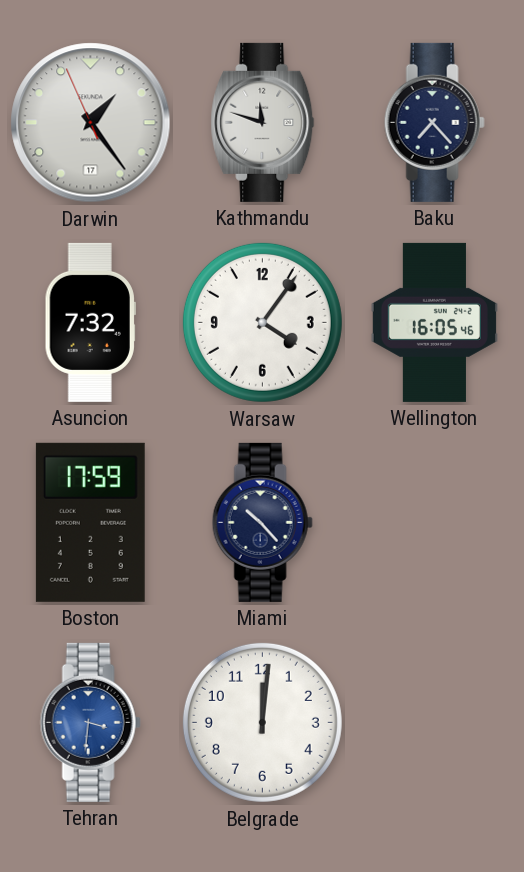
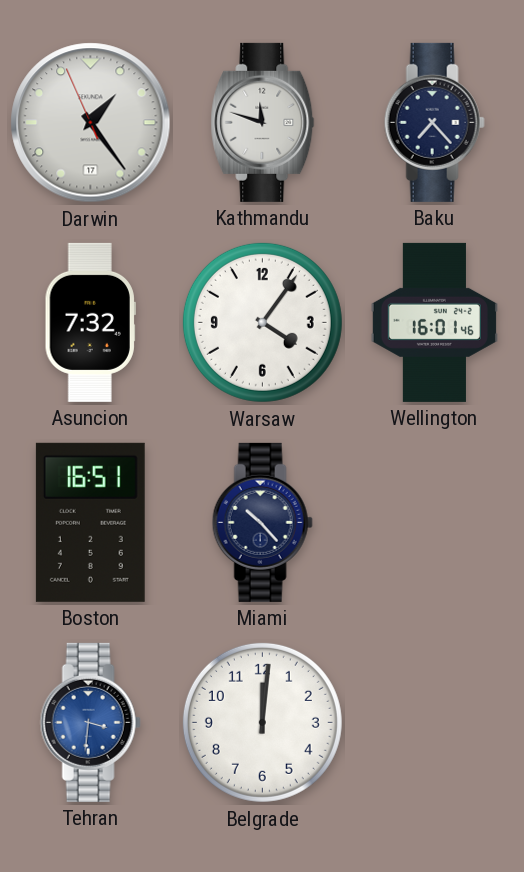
Wellington: 16:05 -> 16:01 (434, 322)
Boston: 17:59 -> 16:51 (90, 522)
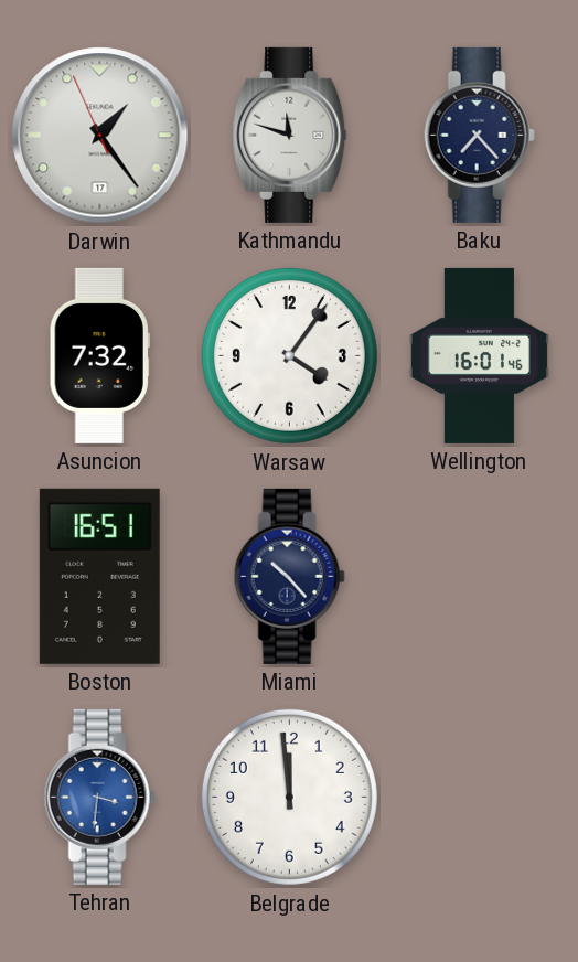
Belgrade: 12:01 -> 11:59 (289, 797)
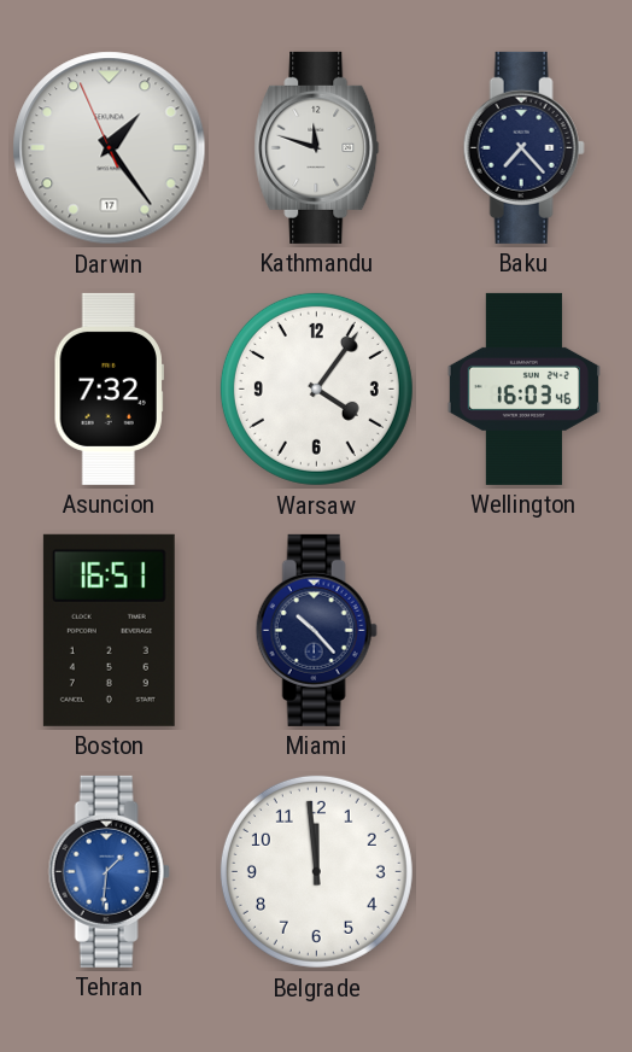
Wellington: 16:01 -> 16:03 (523, 388)
Tehran: 3:31 -> 1:31 (109, 871)
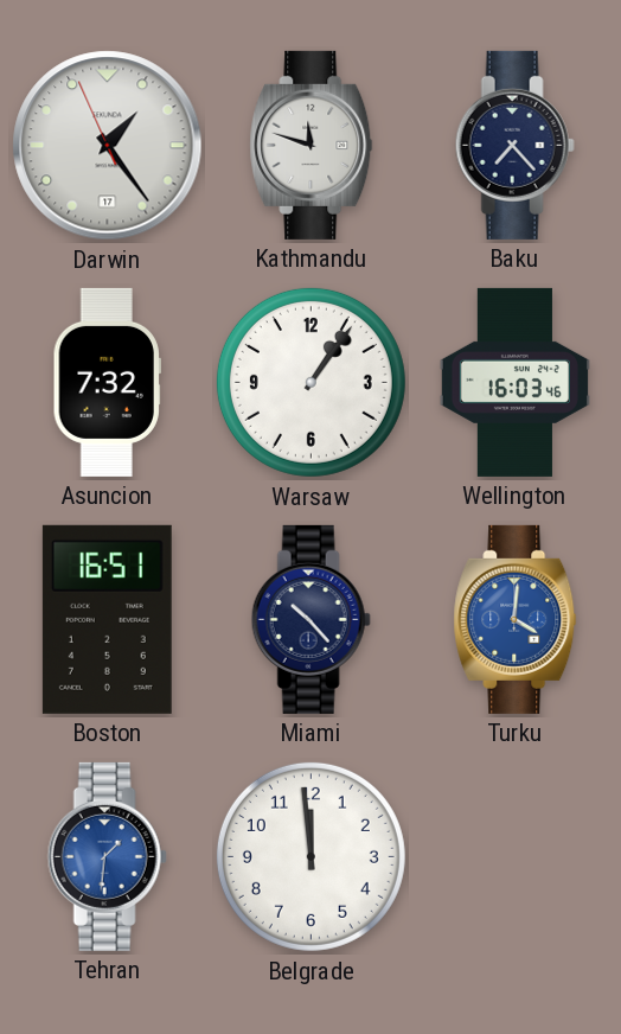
Warsaw: 4:06 -> 1:06 (310, 382)
Turku: none -> 4:01 (516, 619)
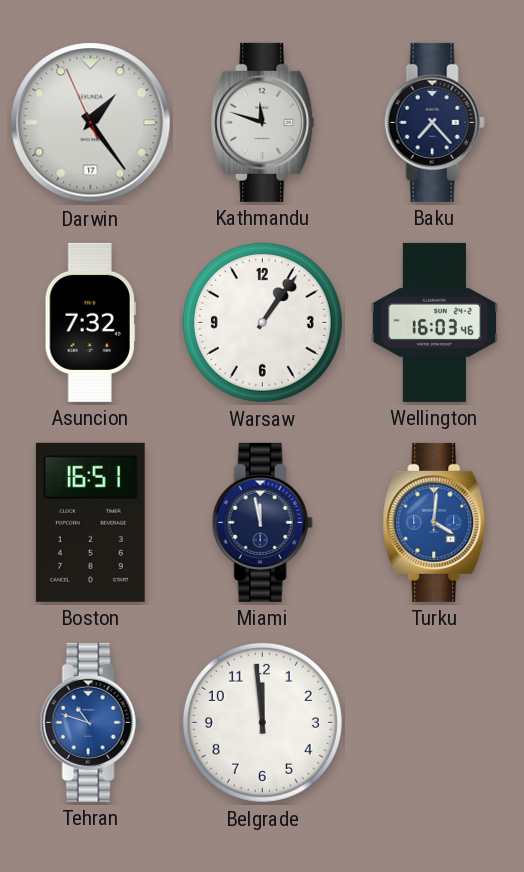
Miami: 10:23 -> 11:58 (262, 522)
Tehran: 1:31 -> 10:48 (90, 722)
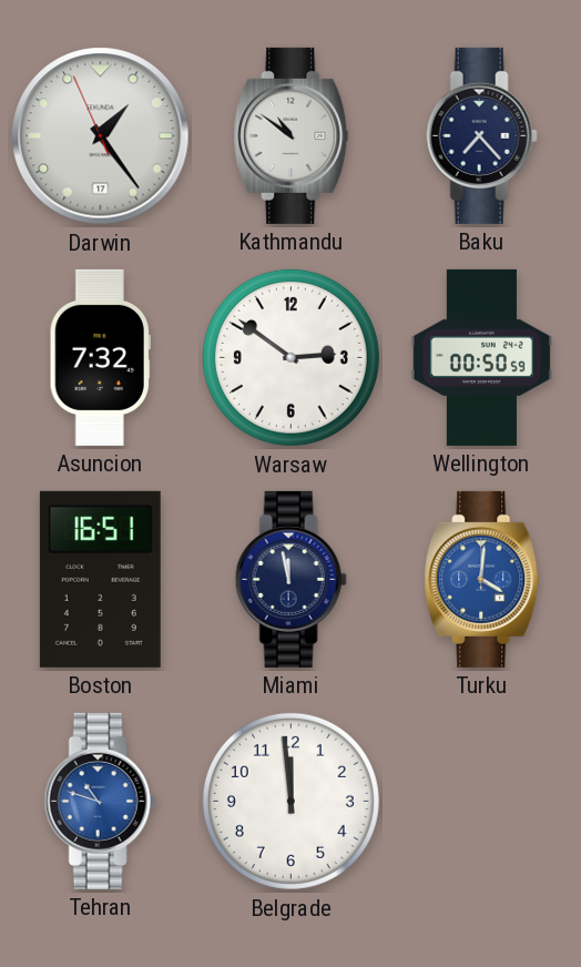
Kathmandu: 11:48 -> 10:51 (292, 135)
Warsaw: 1:06 -> 2:51 (290, 357)
Wellington: 16:03 -> 00:50 (481, 357)
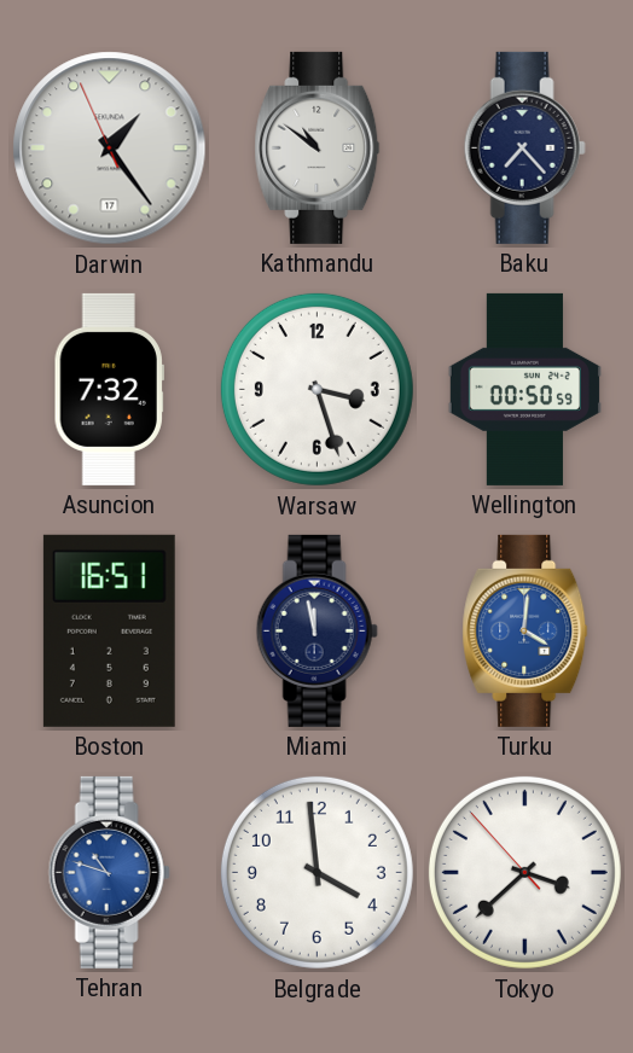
Warsaw: 2:51 -> 3:27 (316, 389)
Belgrade: 11:59 -> 3:59 (316, 872)
Tokyo: none -> 3:37 (524, 872)
